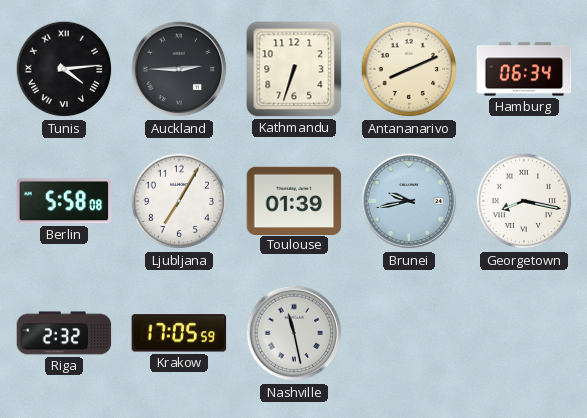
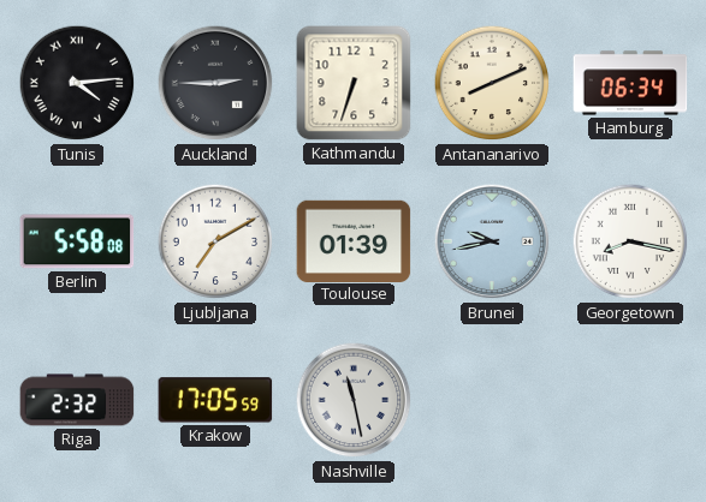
Ljubljana: 7:05 -> 7:10 (215, 241)
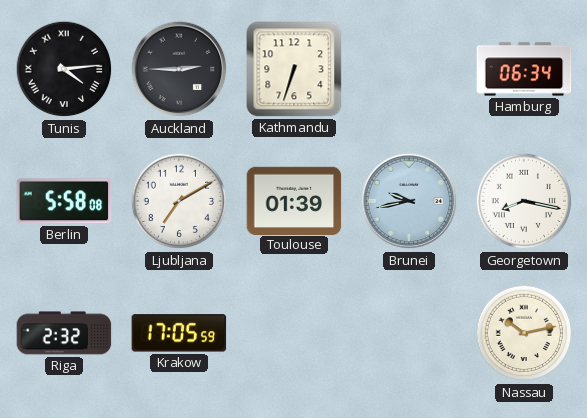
Antananarivo: 8:11 -> none (492, 83)
Nashville: 11:28 -> none (354, 400)
Nassau: none -> 10:13 (524, 333)
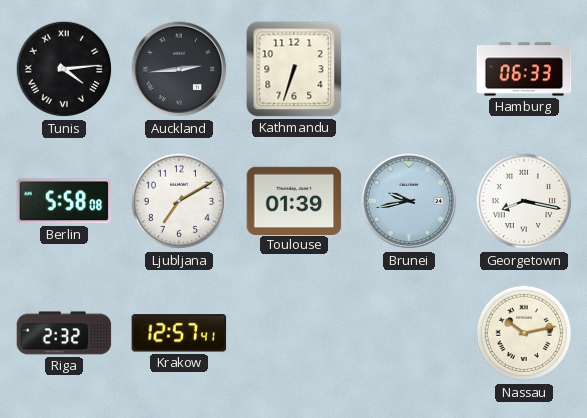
Auckland: 2:45 -> 2:44 (179, 69)
Hamburg: 06:34 -> 06:33 (524, 69)
Krakow: 17:05 -> 12:57 (179, 333)
